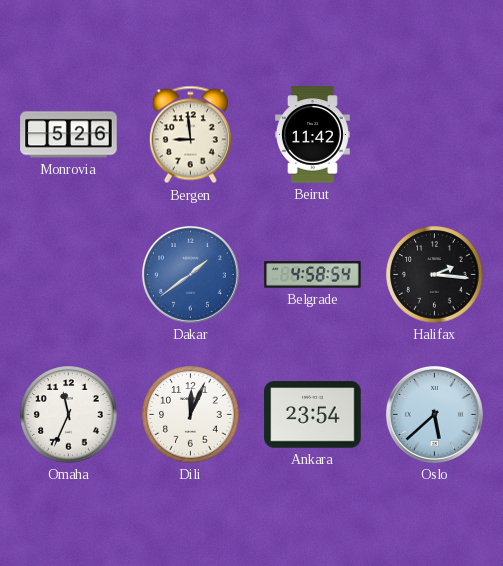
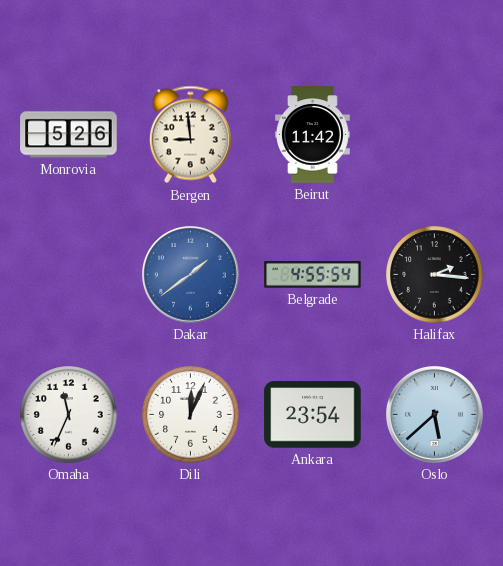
Belgrade: 4:58 -> 4:55 (313, 275)
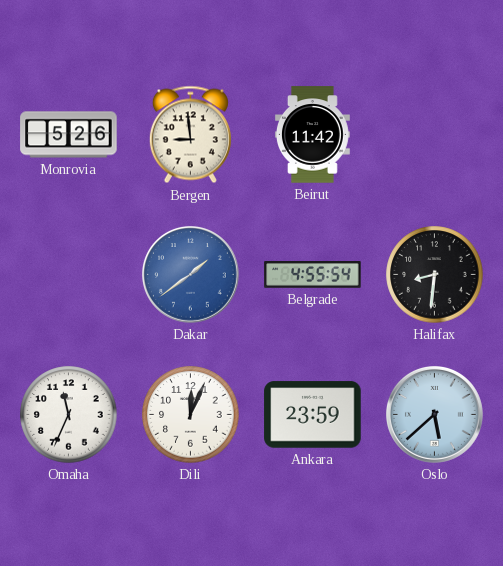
Halifax: 2:16 -> 8:31 (435, 275)
Ankara: 23:54 -> 23:59 (313, 415)
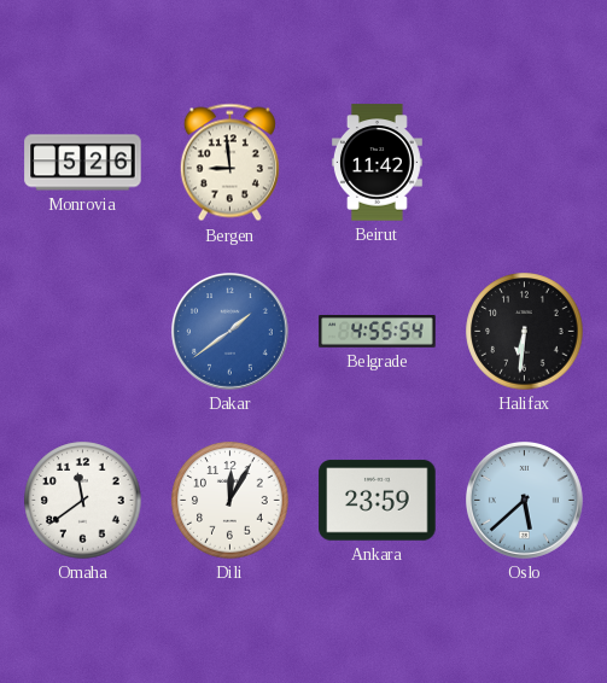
Halifax: 8:31 -> 6:31 (525, 332)
Omaha: 11:34 -> 11:39 (83, 501)
Dili: 12:04 -> 12:05 (230, 501)
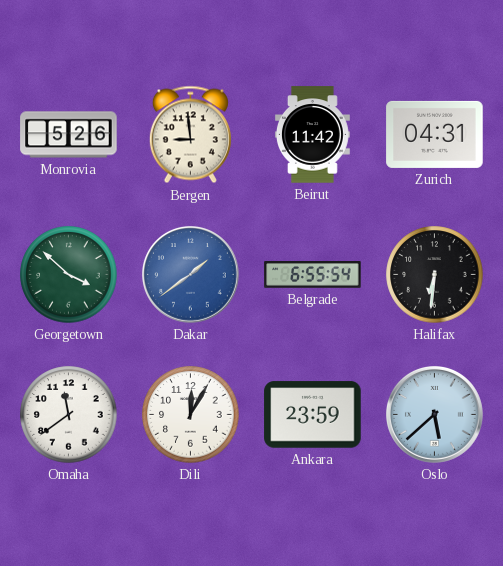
Zurich: none -> 04:31 (435, 134)
Georgetown: none -> 3:52 (69, 275)
Belgrade: 4:55 -> 6:55 (313, 275)
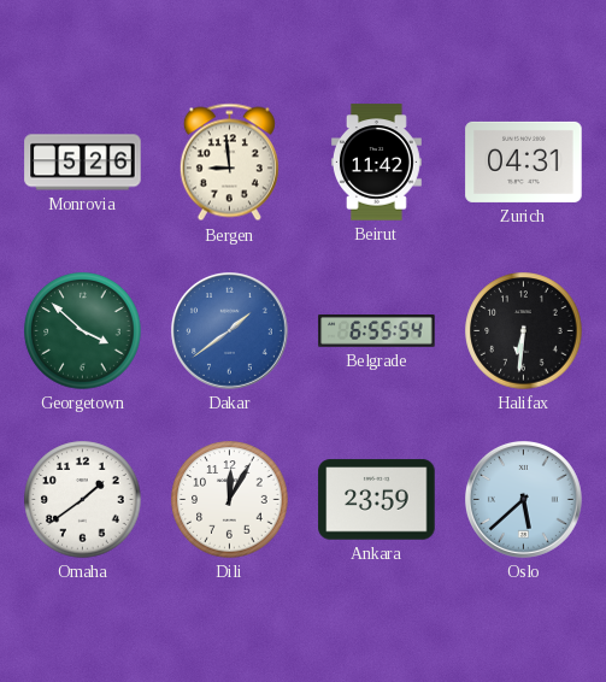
Omaha: 11:39 -> 1:39 (83, 500)
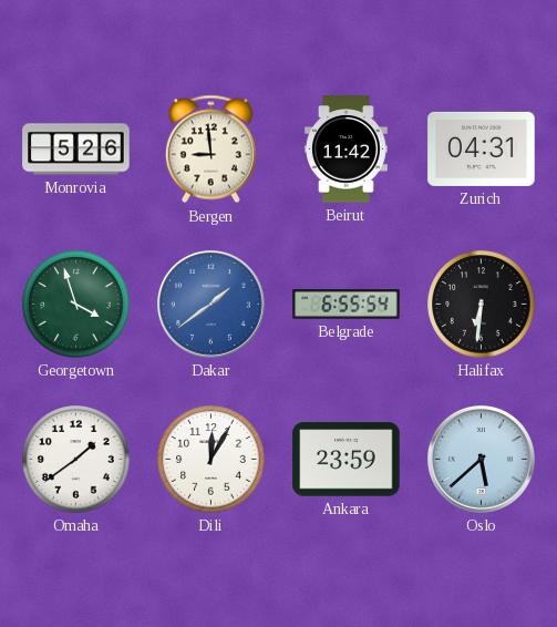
Georgetown: 3:52 -> 3:57 (76, 305)
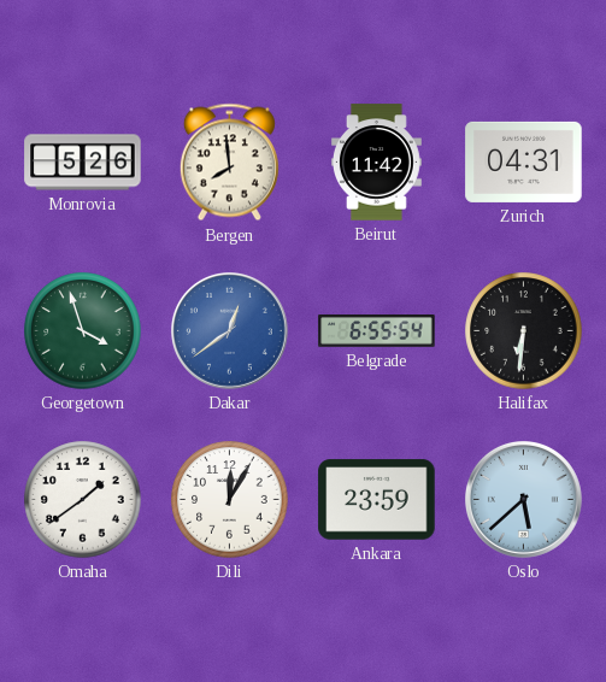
Bergen: 8:59 -> 7:59 (229, 163)
Dakar: 1:39 -> 12:39 (230, 331)
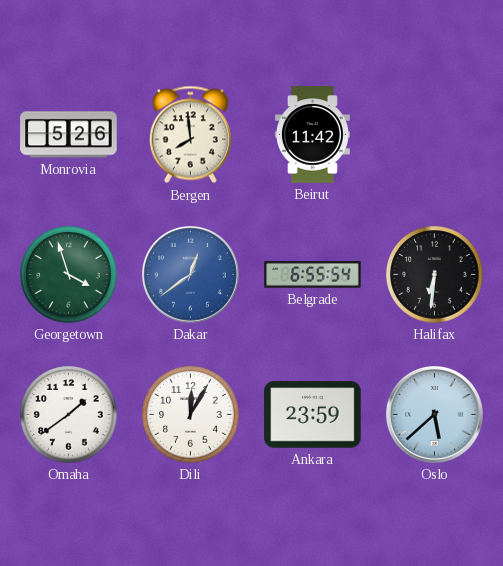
Zurich: 04:31 -> none (524, 161)
